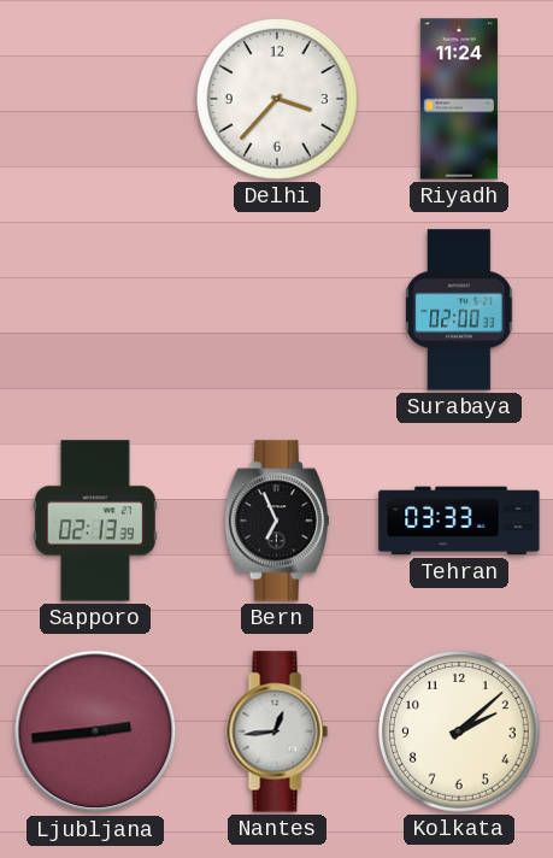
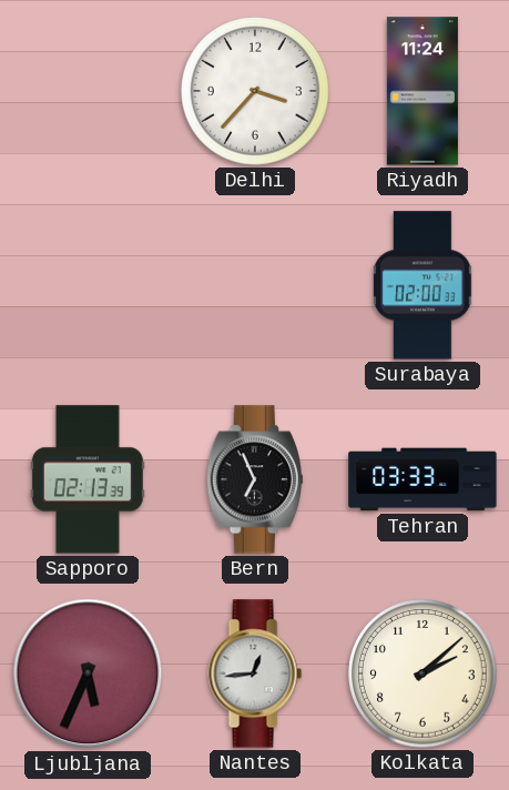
Ljubljana: 2:44 -> 5:34 (88, 673)
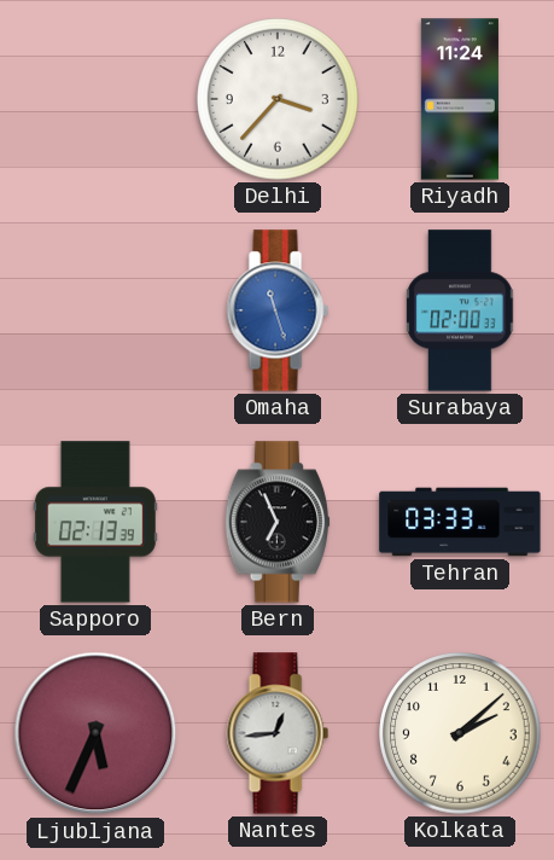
Omaha: none -> 11:27 (278, 310)
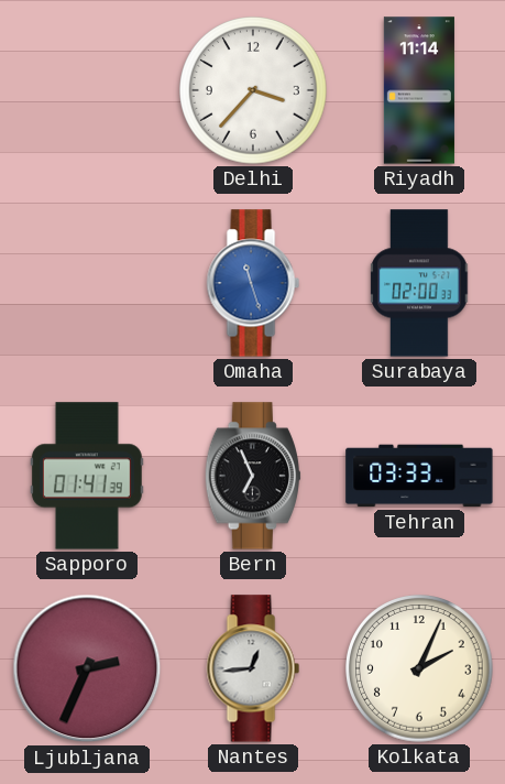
Riyadh: 11:24 -> 11:14 (419, 90)
Sapporo: 02:13 -> 01:41 (87, 476)
Ljubljana: 5:34 -> 2:34 (87, 668)
Kolkata: 2:08 -> 2:04 (419, 668)
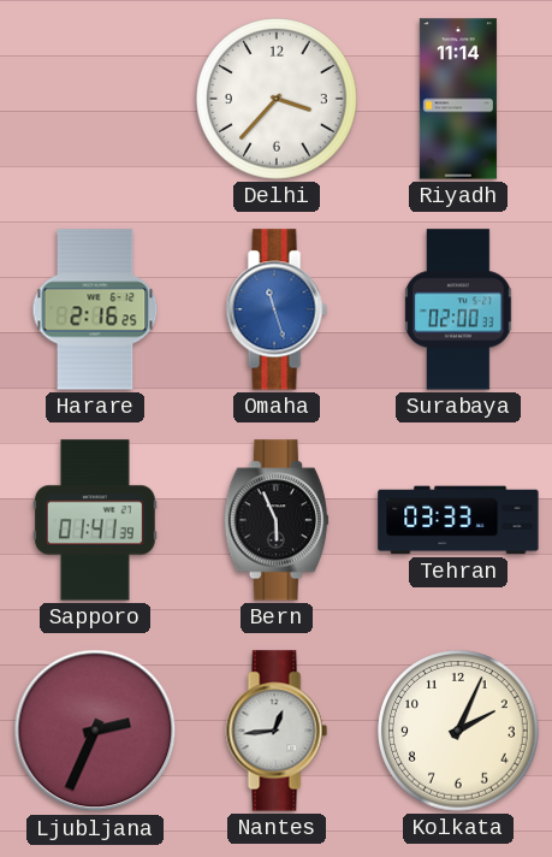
Harare: none -> 2:16 (95, 309)
Bern: 6:56 -> 5:56 (277, 520)
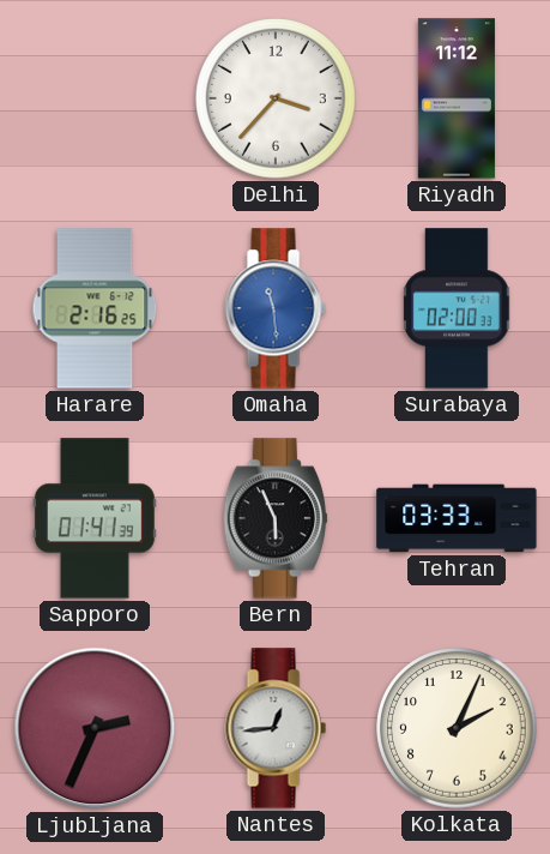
Riyadh: 11:14 -> 11:12 (457, 98)
Omaha: 11:27 -> 11:29 (276, 308)
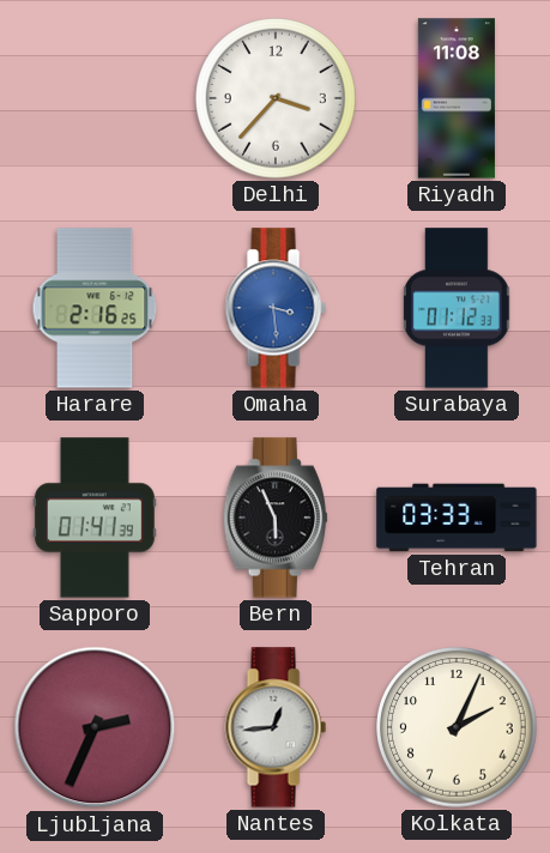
Riyadh: 11:12 -> 11:08 (457, 98)
Omaha: 11:29 -> 3:29 (276, 308)
Surabaya: 02:00 -> 01:12 (457, 308)
